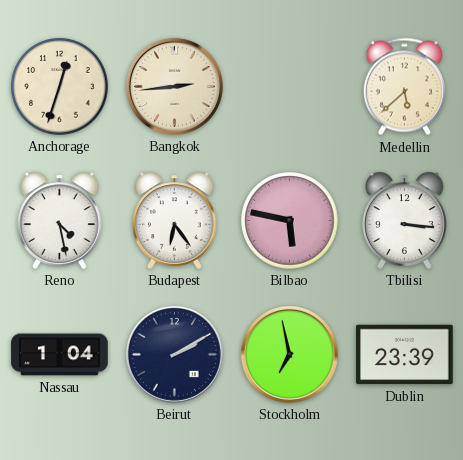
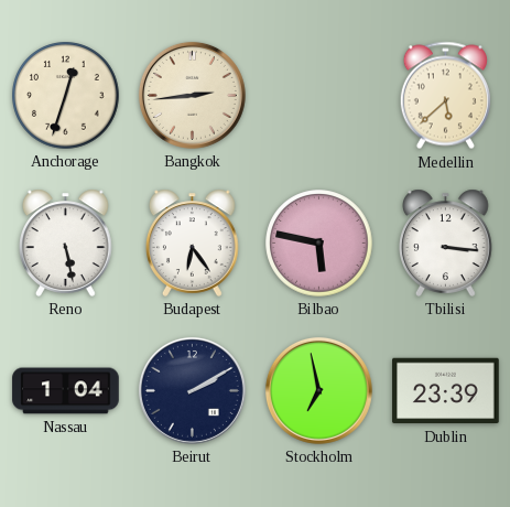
Reno: 4:28 -> 5:28 (66, 242)
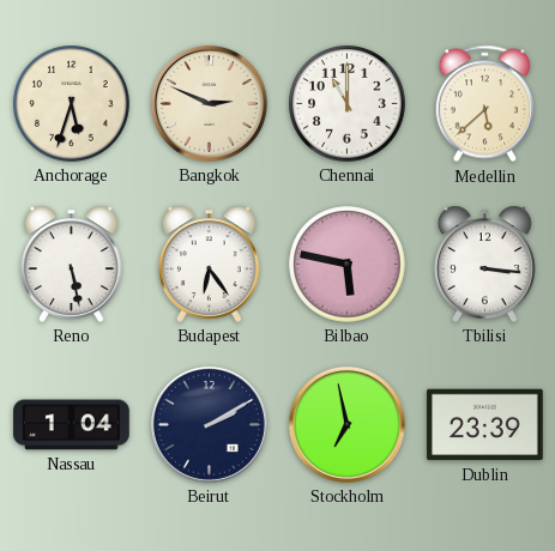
Anchorage: 12:33 -> 5:33 (72, 104)
Bangkok: 2:44 -> 2:49 (209, 103)
Chennai: none -> 11:00 (348, 104)
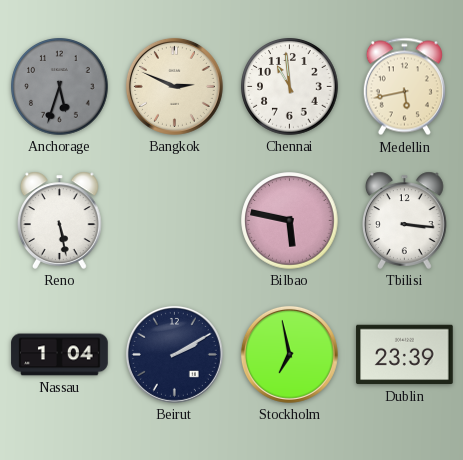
Anchorage dial: cream -> grey (60, 87)
Chennai: 11:00 -> 10:59 (290, 87)
Medellin: 5:38 -> 5:43 (404, 87)
Budapest: 6:24 -> none (210, 264)
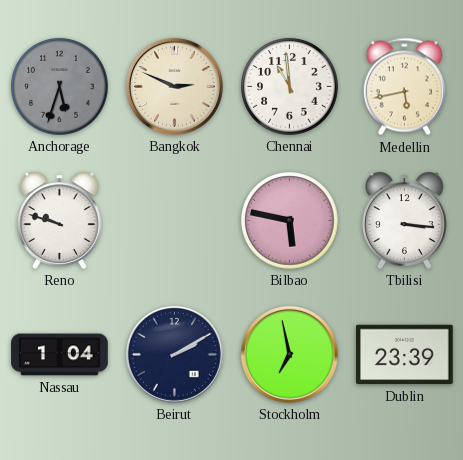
Reno: 5:28 -> 9:48 (60, 220)
